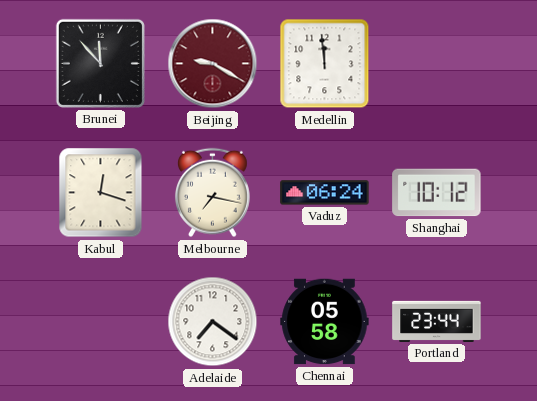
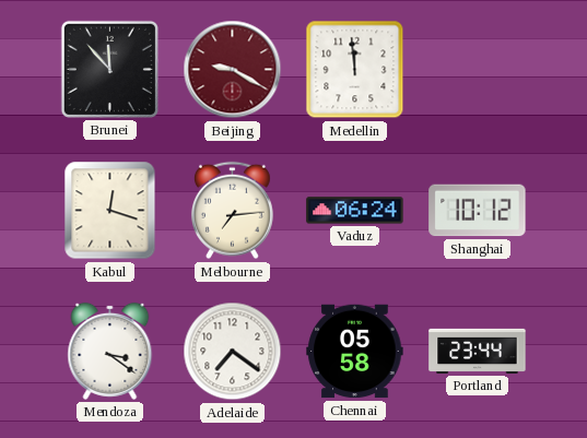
Melbourne: 7:17 -> 7:14 (232, 211)
Mendoza: none -> 3:21 (110, 351)
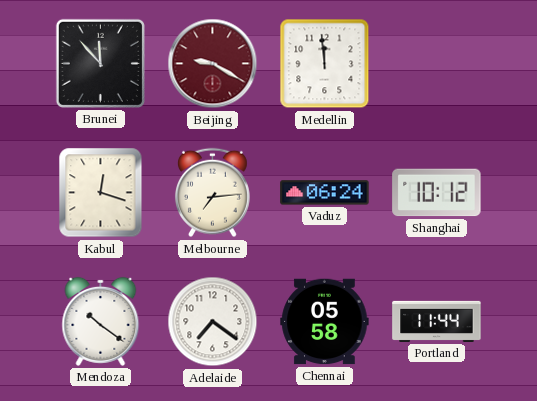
Mendoza: 3:21 -> 10:21 (101, 321)
Portland: 23:44 -> 11:44 (437, 321)
